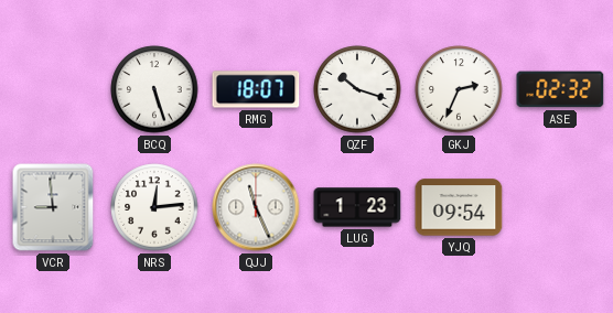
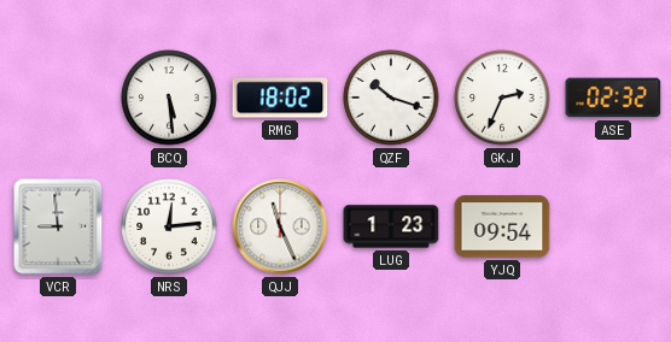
BCQ: 5:27 -> 5:29 (169, 98)
RMG: 18:07 -> 18:02 (280, 98)
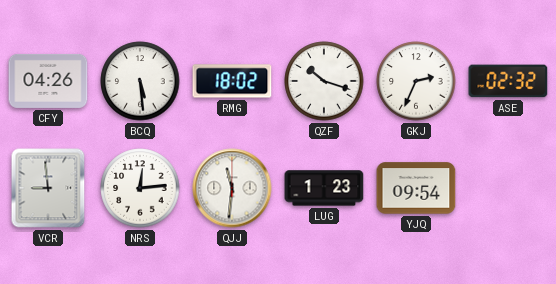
CFY: none -> 04:26 (48, 81)
QJJ: 11:26 -> 11:31 (232, 188)
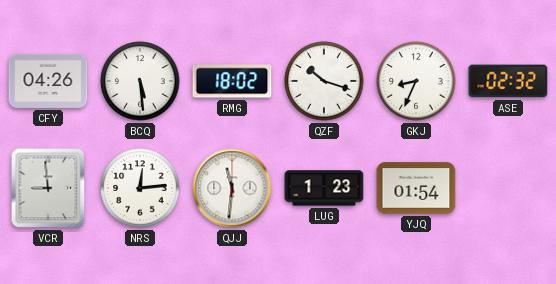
GKJ: 2:34 -> 8:34 (416, 81)
YJQ: 09:54 -> 01:54 (416, 188)
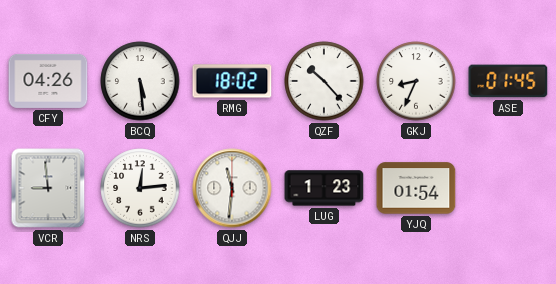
QZF: 10:18 -> 10:23 (324, 81)
ASE: 02:32 -> 01:45 (508, 81)
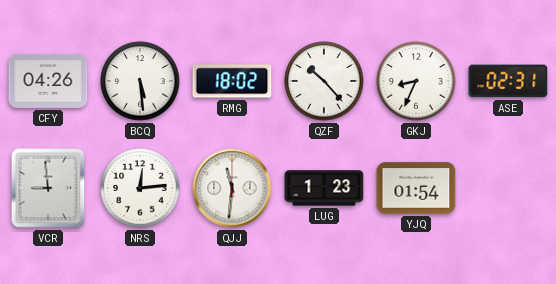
ASE: 01:45 -> 02:31 (508, 81)
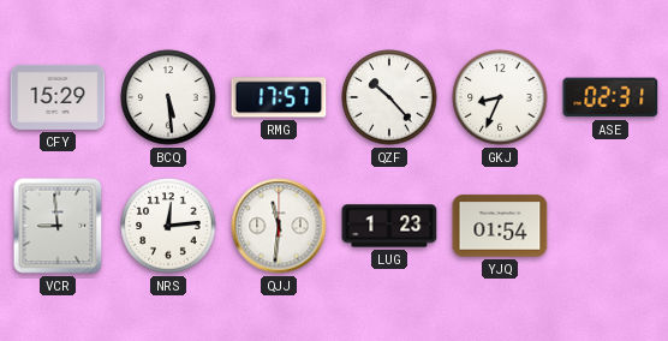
CFY: 04:26 -> 15:29 (58, 97)
RMG: 18:02 -> 17:57 (279, 97)
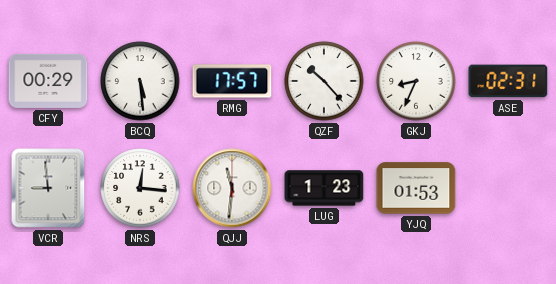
CFY: 15:29 -> 00:29 (48, 81)
NRS: 12:14 -> 12:16 (140, 188)
YJQ: 01:54 -> 01:53 (416, 188)
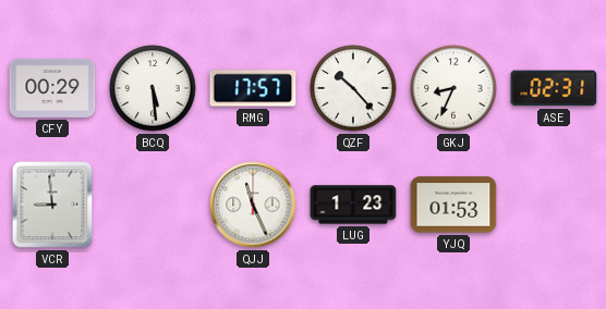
NRS: 12:16 -> none (140, 188)
QJJ: 11:31 -> 11:26 (253, 205)
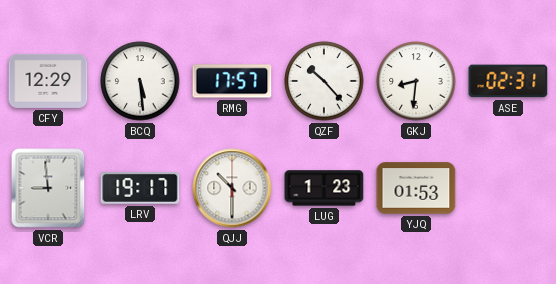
CFY: 00:29 -> 12:29 (48, 81)
GKJ: 8:34 -> 8:31 (416, 81)
LRV: none -> 19:17 (140, 188)
QJJ: 11:26 -> 10:30 (232, 188)
